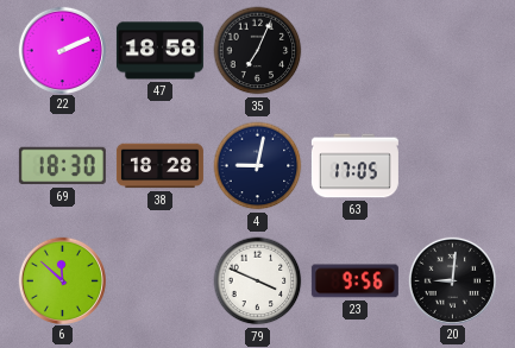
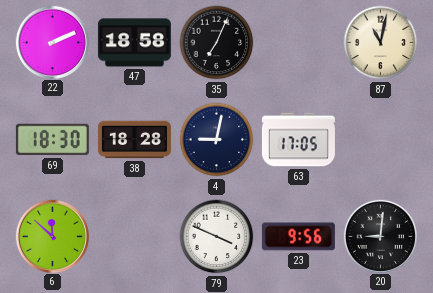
87: none -> 11:02 (381, 43)
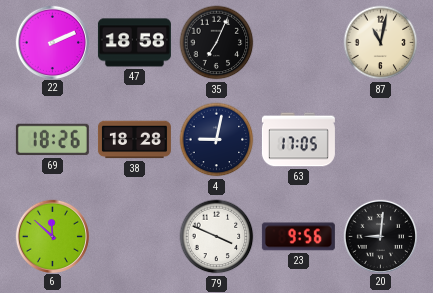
69: 18:30 -> 18:26 (52, 140)
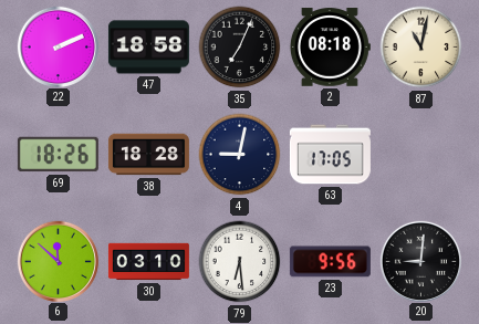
2: none -> 08:18 (330, 48)
30: none -> 03:10 (148, 262)
79: 3:49 -> 6:29 (240, 262)
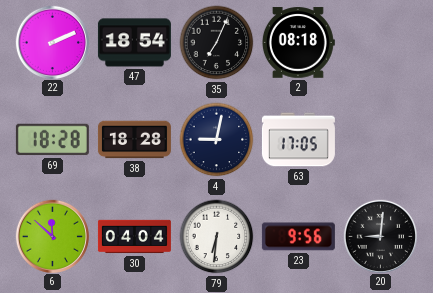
47: 18:58 -> 18:54 (134, 43)
87: 11:02 -> none (421, 48)
69: 18:26 -> 18:28 (52, 140)
30: 03:10 -> 04:04 (134, 237)
79: 6:29 -> 6:31 (217, 237)
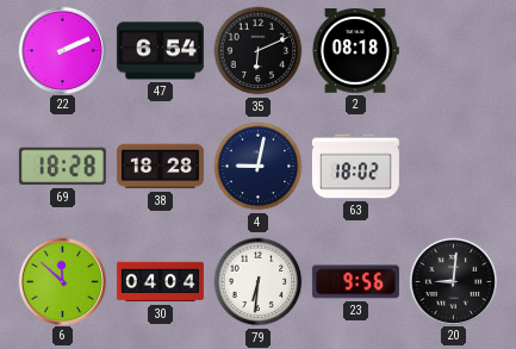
47: 18:54 -> 6:54 (160, 51)
35: 7:04 -> 6:11 (259, 51)
63: 17:05 -> 18:02 (355, 167)
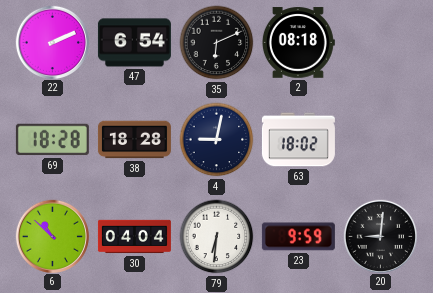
6: 11:52 -> 10:52 (52, 236)
23: 9:56 -> 9:59 (298, 237)
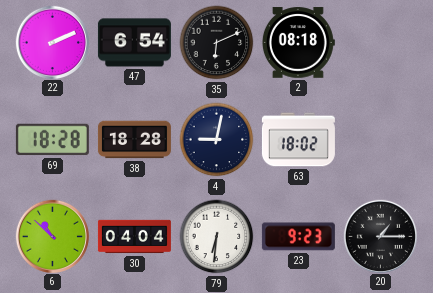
23: 9:59 -> 9:23 (298, 237)
20: 9:01 -> 1:15 (380, 236)
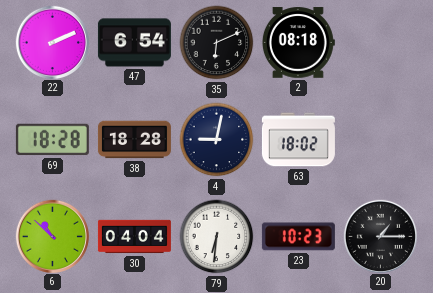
23: 9:23 -> 10:23 (298, 237)
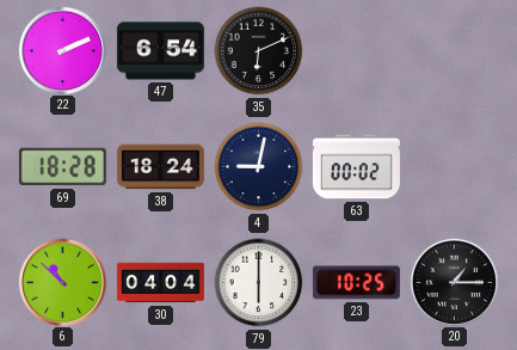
2: 08:18 -> none (298, 43)
38: 18:28 -> 18:24 (160, 167)
63: 18:02 -> 00:02 (356, 167)
79: 6:31 -> 6:00 (259, 283)
23: 10:23 -> 10:25 (356, 283)
